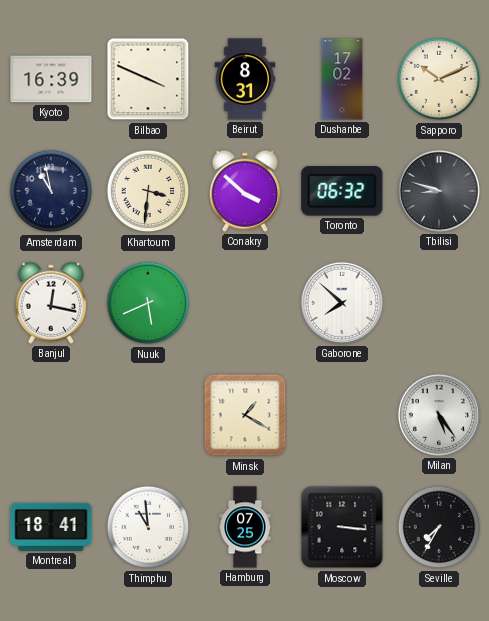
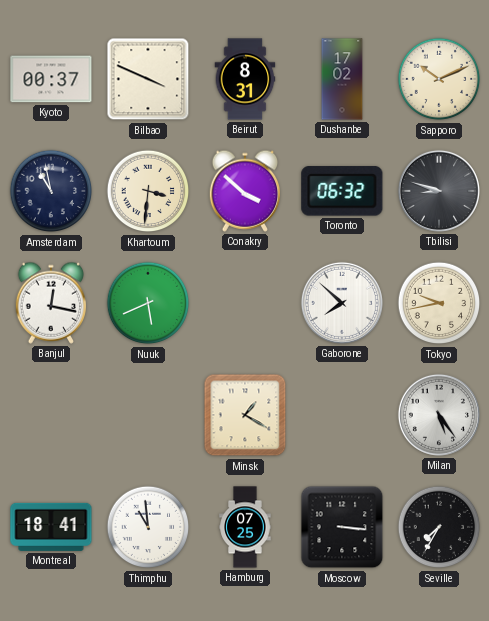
Kyoto: 16:39 -> 00:37 (51, 79)
Tokyo: none -> 9:43 (439, 303)
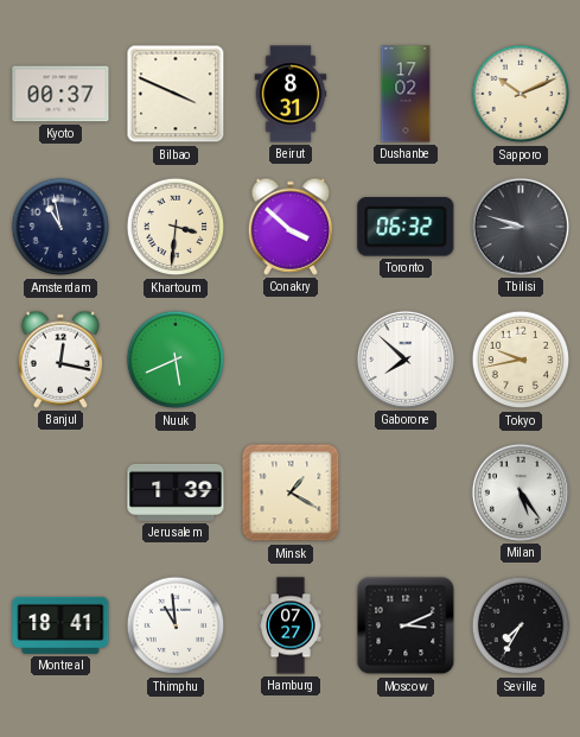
Jerusalem: none -> 1:39 (176, 493)
Hamburg: 07:25 -> 07:27 (291, 625)
Moscow: 3:16 -> 3:11 (406, 625)
